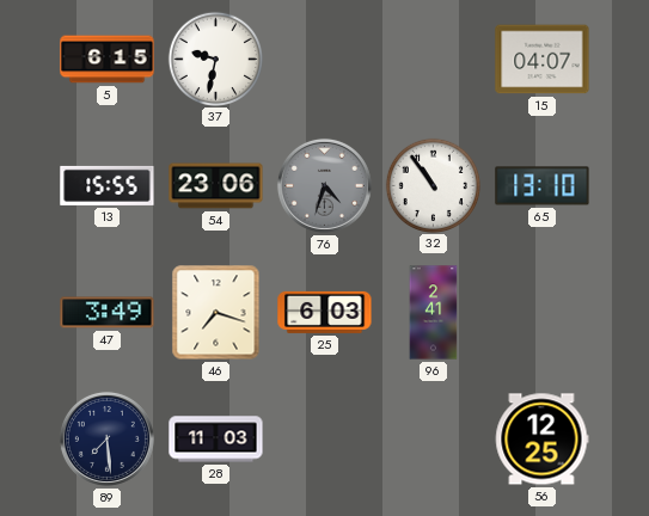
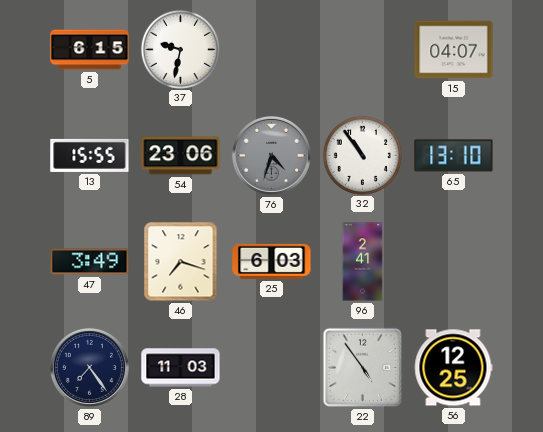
89: 7:29 -> 7:24 (89, 367)
22: none -> 4:54 (362, 367)
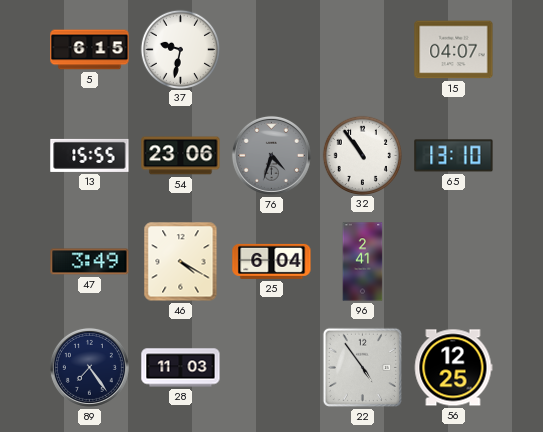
46: 7:18 -> 4:20 (181, 262)
25: 6:03 -> 6:04 (272, 261)
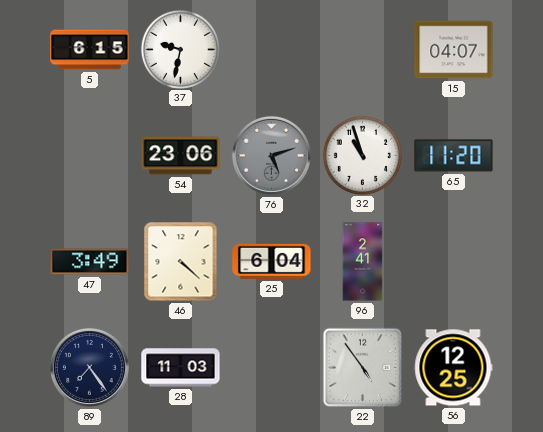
13: 15:55 -> none (90, 155)
76: 4:33 -> 5:12 (271, 155)
32: 10:54 -> 10:57 (362, 155)
65: 13:10 -> 11:20 (454, 156)
46: 4:20 -> 4:22 (181, 262)
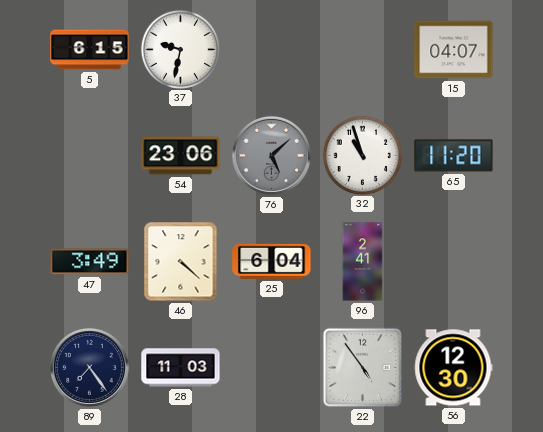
76: 5:12 -> 5:08 (271, 155)
56: 12:25 -> 12:30 (453, 368)
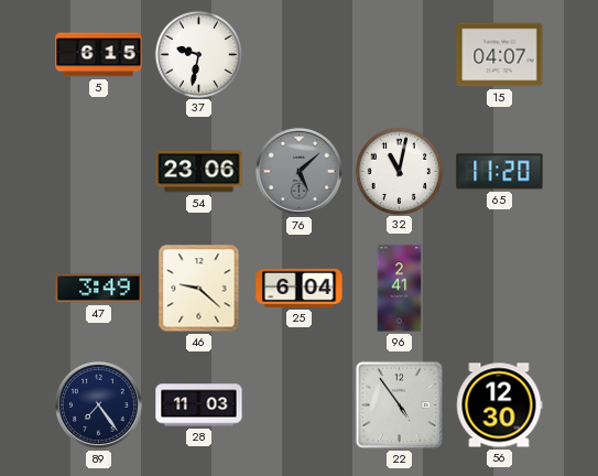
32: 10:57 -> 11:02 (399, 171)
46: 4:22 -> 9:22 (199, 289)
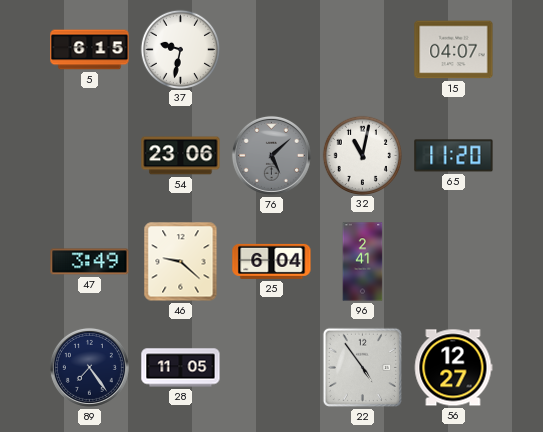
28: 11:03 -> 11:05 (181, 368)
56: 12:30 -> 12:27 (453, 368)
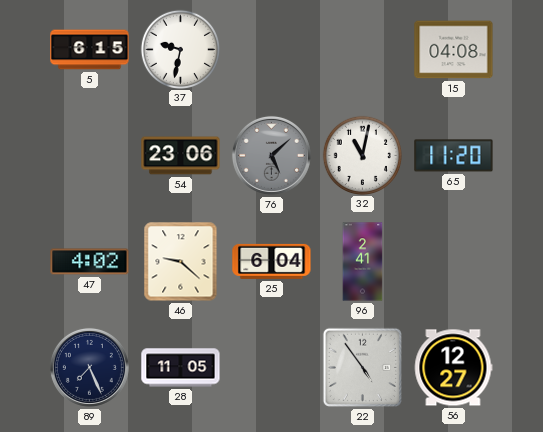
15: 04:07 -> 04:08 (454, 50)
47: 3:49 -> 4:02 (90, 262)
89: 7:24 -> 7:26 (89, 367)
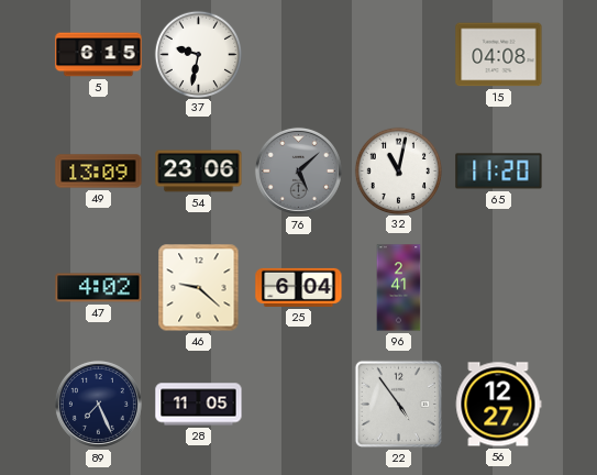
49: none -> 13:09 (99, 172)
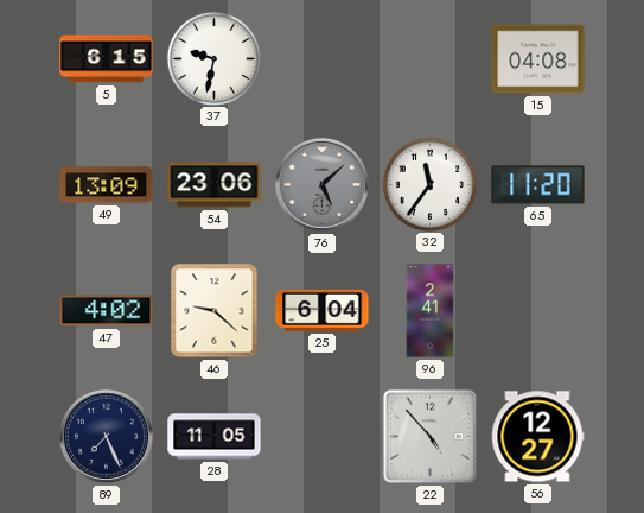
32: 11:02 -> 11:36 (429, 184)
22: 4:54 -> 4:53 (429, 436)
